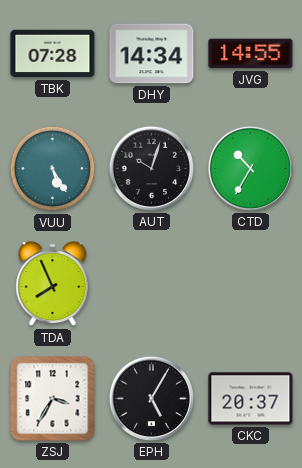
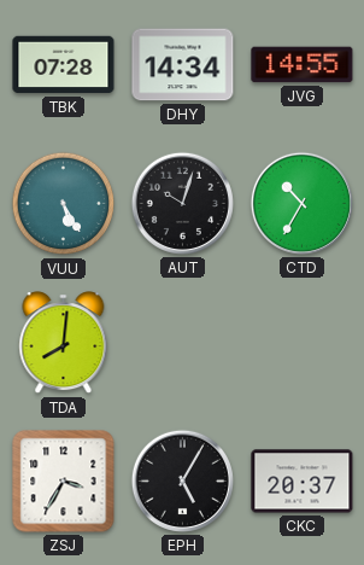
TDA: 7:56 -> 8:01 (64, 343)
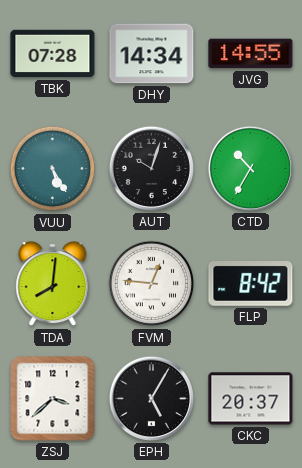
FVM: none -> 12:46 (152, 284)
FLP: none -> 8:42 (251, 284)
ZSJ: 3:35 -> 3:38 (53, 399)
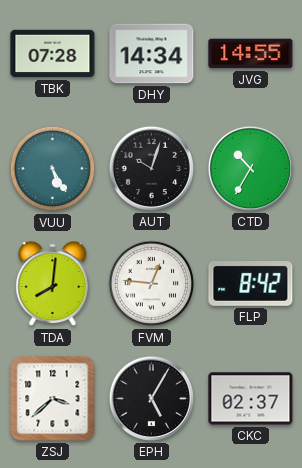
CKC: 20:37 -> 02:37 (251, 399)
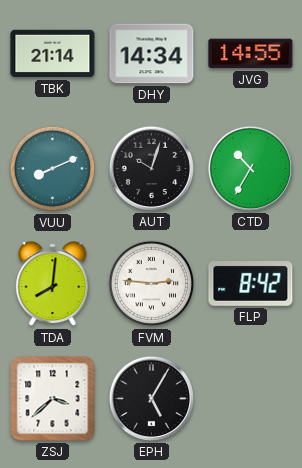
TBK: 07:28 -> 21:14 (53, 54)
VUU: 5:25 -> 8:11 (53, 169)
FVM: 12:46 -> 2:46 (152, 284)
CKC: 02:37 -> none (251, 399)
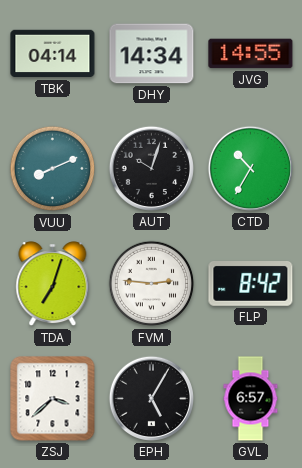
TBK: 21:14 -> 04:14 (53, 54)
TDA: 8:01 -> 7:03 (53, 284)
GVL: none -> 6:57 (251, 399)
